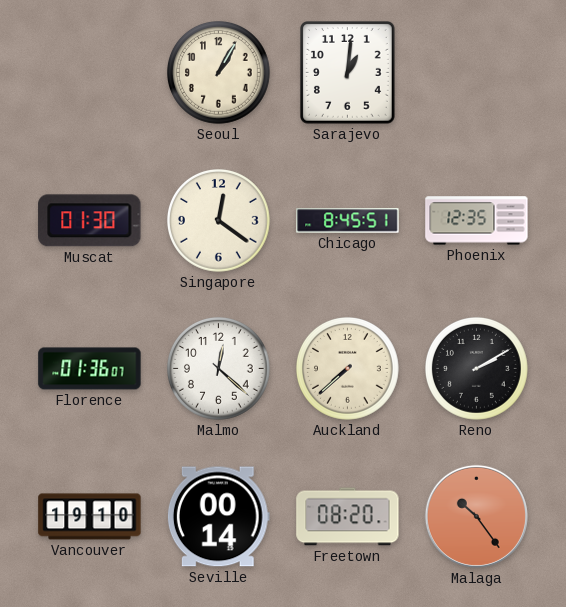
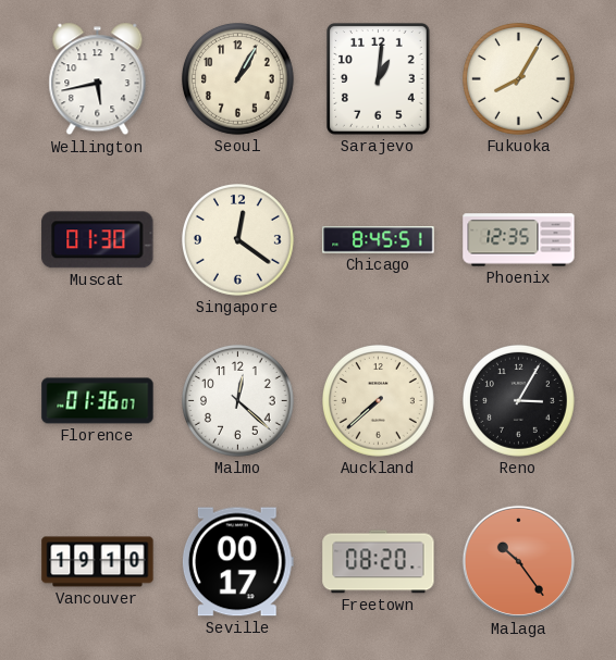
Wellington: none -> 5:43 (98, 79)
Fukuoka: none -> 8:05 (519, 79)
Reno: 2:10 -> 3:05 (519, 401)
Seville: 00:14 -> 00:17 (237, 562)
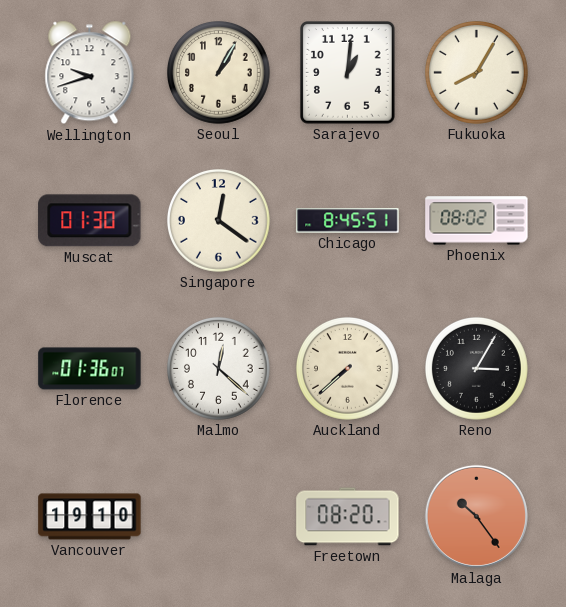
Wellington: 5:43 -> 9:42 (90, 73)
Phoenix: 12:35 -> 08:02 (477, 221)
Seville: 00:17 -> none (237, 562)
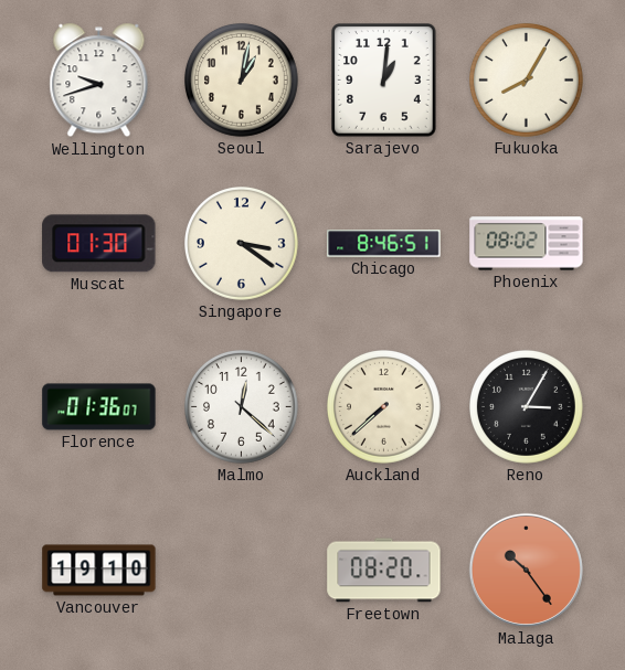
Seoul: 1:05 -> 1:02 (242, 81)
Singapore: 12:21 -> 3:21 (242, 244)
Chicago: 8:45 -> 8:46 (384, 244)
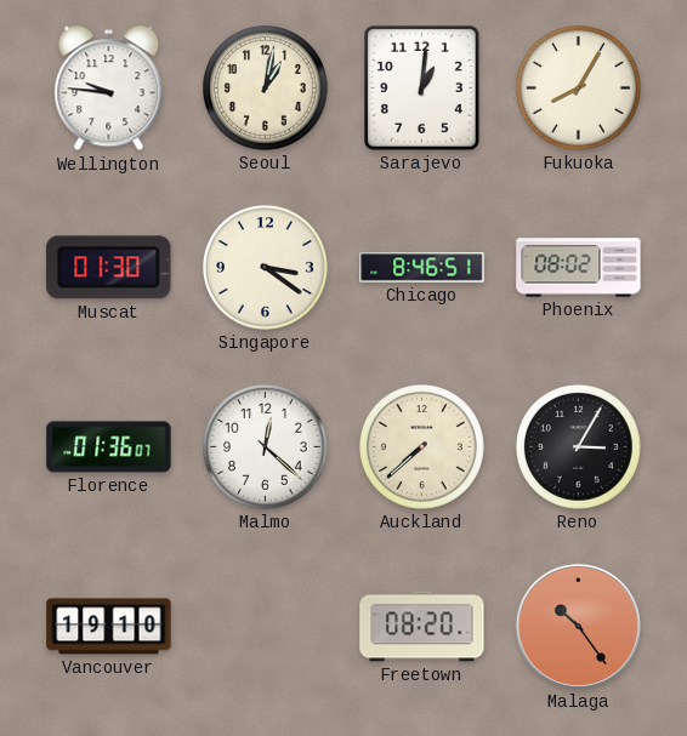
Wellington: 9:42 -> 9:46 (109, 89)
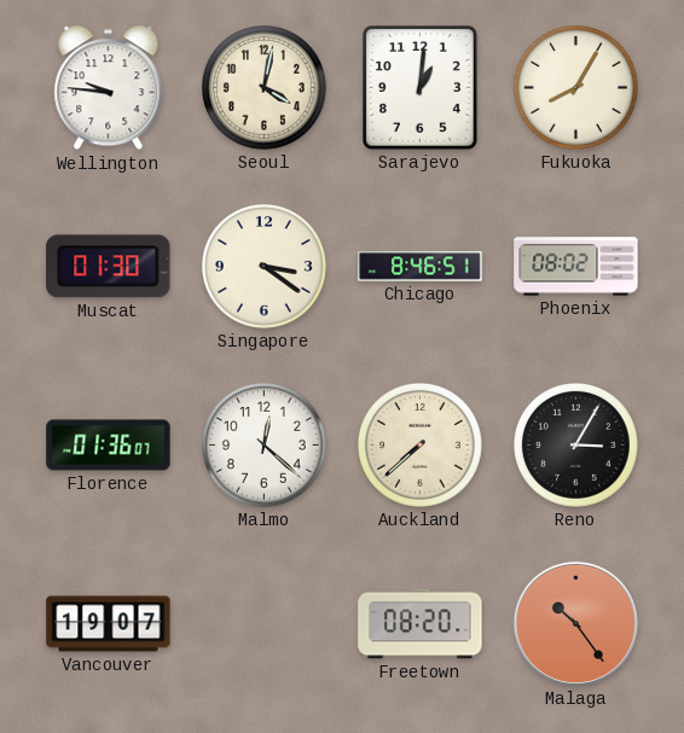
Seoul: 1:02 -> 4:02 (265, 88)
Vancouver: 19:10 -> 19:07 (109, 624)
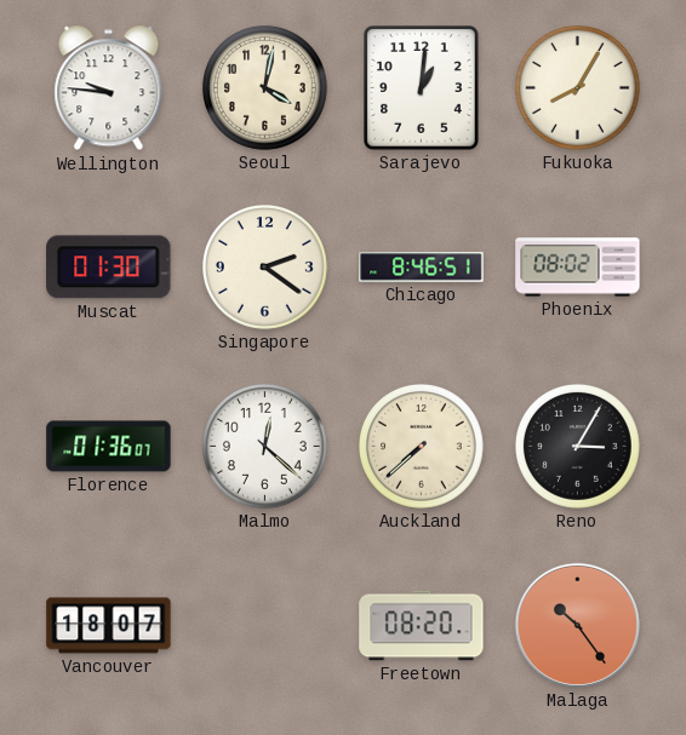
Singapore: 3:21 -> 2:21 (265, 268)
Vancouver: 19:07 -> 18:07 (109, 626)
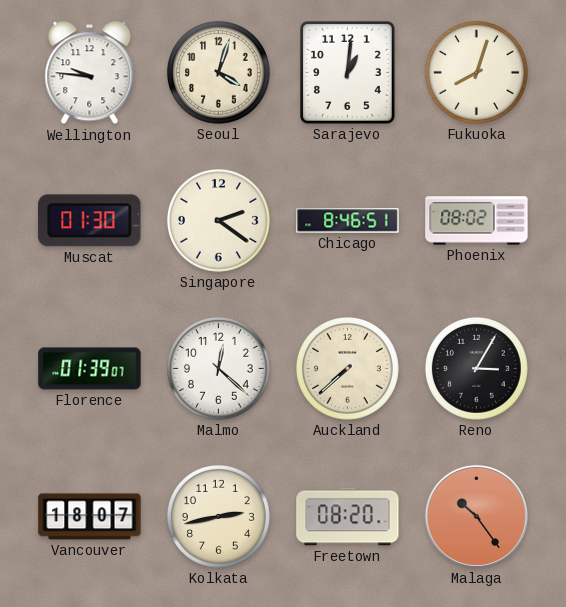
Seoul: 4:02 -> 4:03 (219, 73)
Fukuoka: 8:05 -> 8:03 (477, 73)
Florence: 01:36 -> 01:39 (90, 369)
Kolkata: none -> 2:43 (219, 517)
